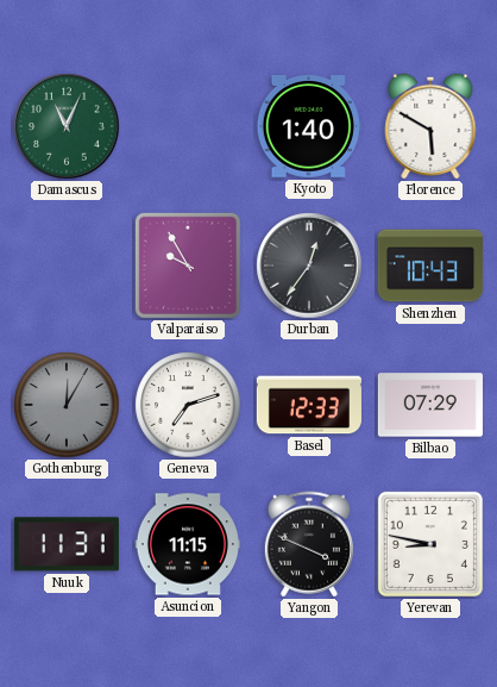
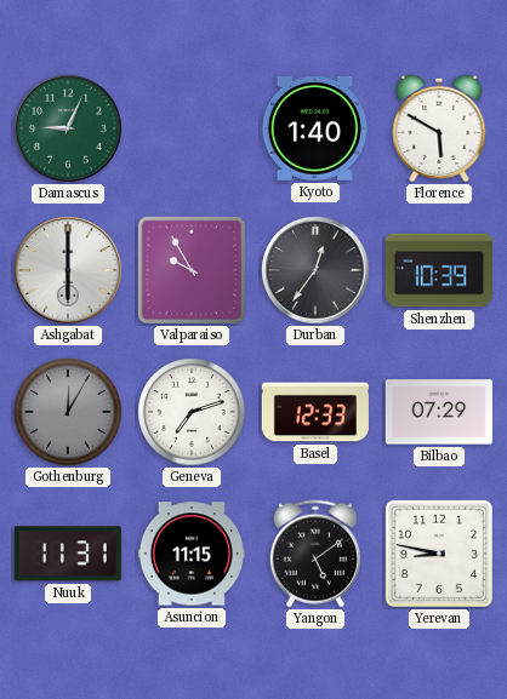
Damascus: 11:04 -> 9:04 (68, 128)
Ashgabat: none -> 6:00 (68, 270)
Shenzhen: 10:43 -> 10:39 (439, 270)
Yangon: 3:49 -> 5:09 (315, 554)
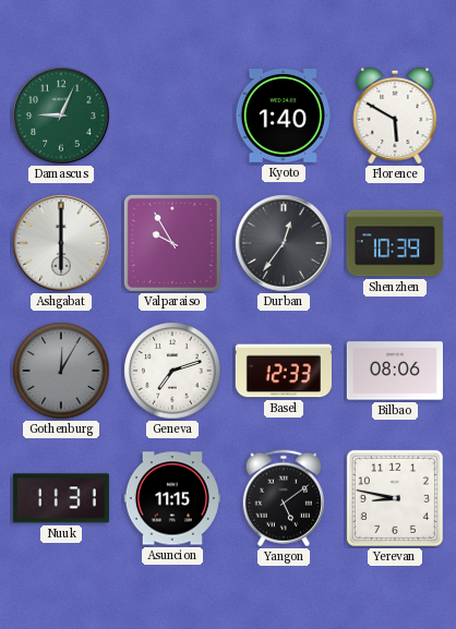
Bilbao: 07:29 -> 08:06 (395, 371)
